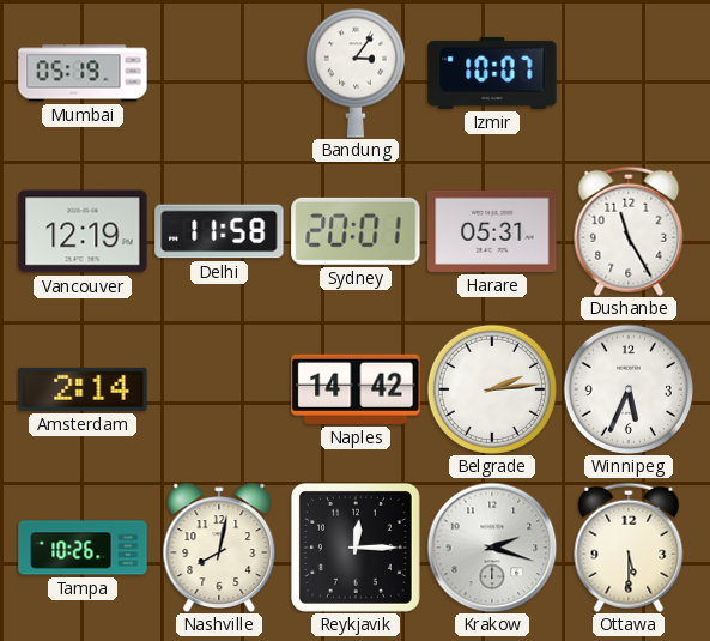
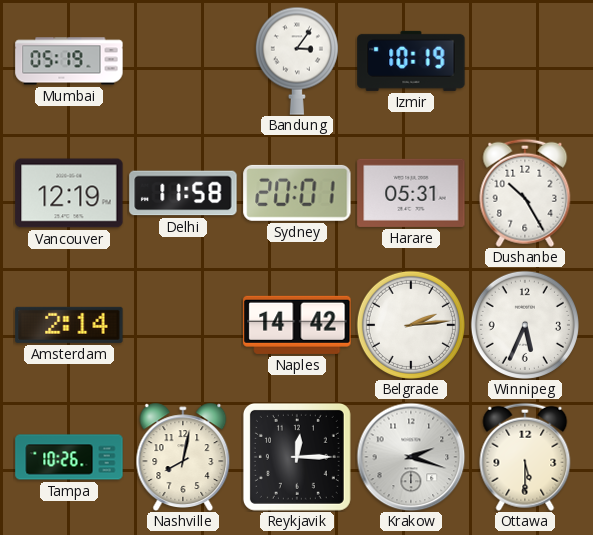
Izmir: 10:07 -> 10:19 (411, 61)
Dushanbe: 11:25 -> 10:25 (525, 193)
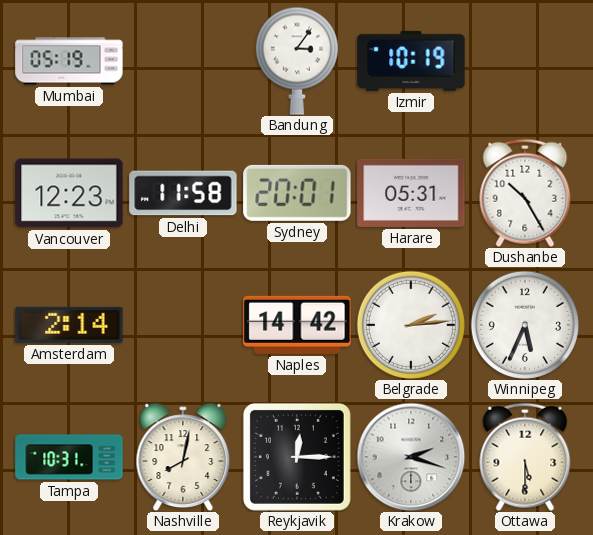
Vancouver: 12:19 -> 12:23 (69, 193)
Tampa: 10:26 -> 10:31 (69, 457)
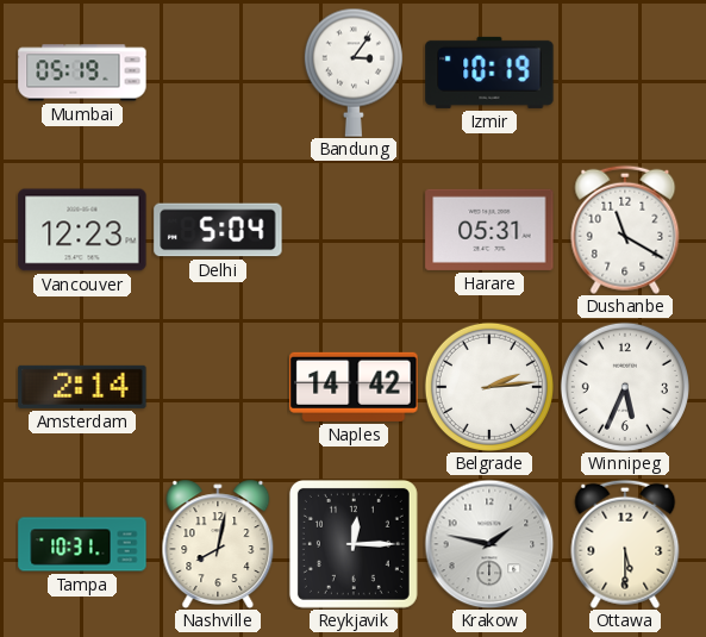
Delhi: 11:58 -> 5:04 (218, 230)
Sydney: 20:01 -> none (297, 193)
Dushanbe: 10:25 -> 11:20 (625, 230)
Krakow: 2:18 -> 1:47 (489, 544)
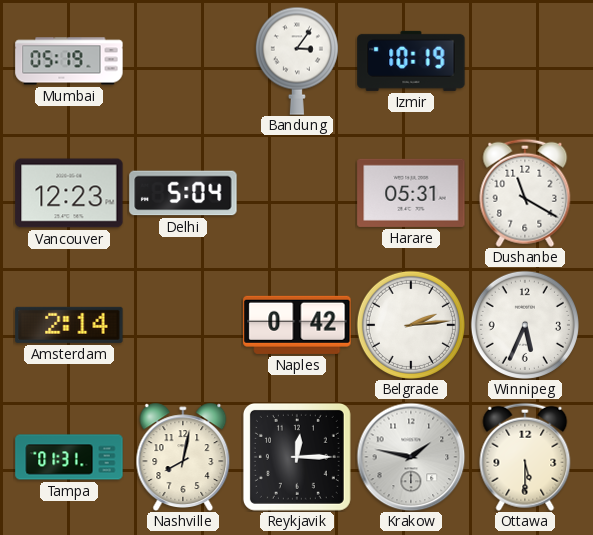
Naples: 14:42 -> 0:42 (297, 325)
Tampa: 10:31 -> 01:31 (69, 457)
